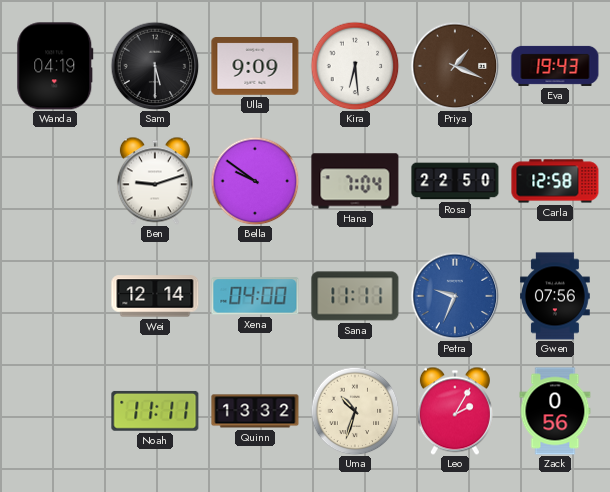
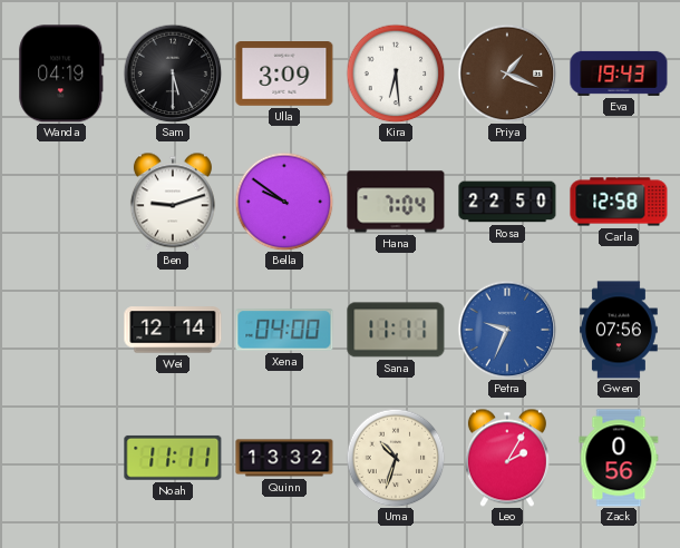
Ulla: 9:09 -> 3:09 (284, 75)
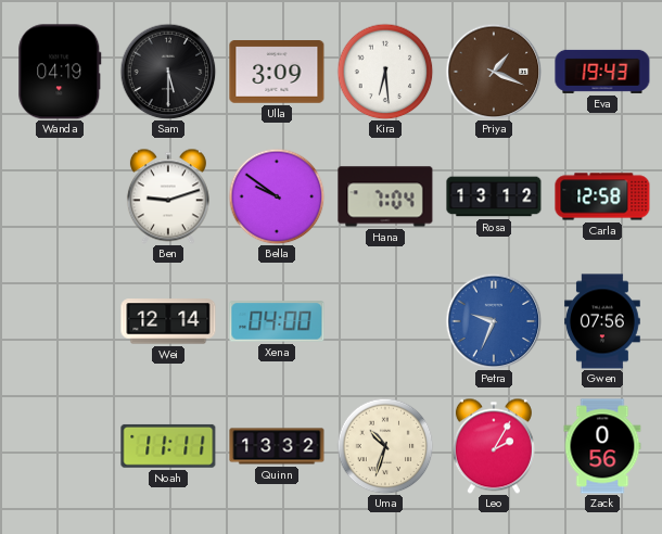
Rosa: 22:50 -> 13:12 (494, 196)
Sana: 11:11 -> none (396, 330)
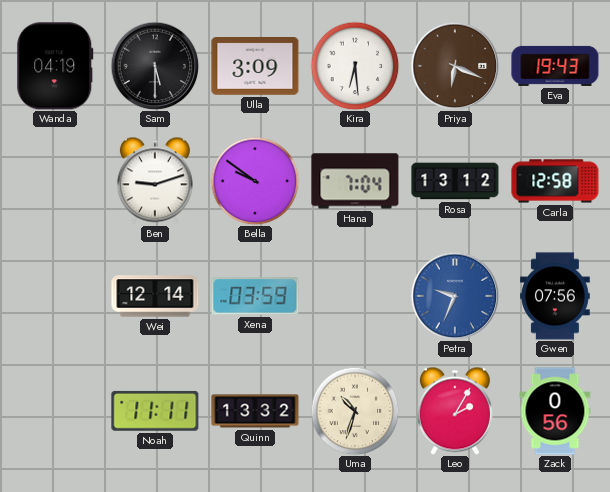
Priya: 1:19 -> 6:19 (455, 66)
Xena: 04:00 -> 03:59 (255, 296)
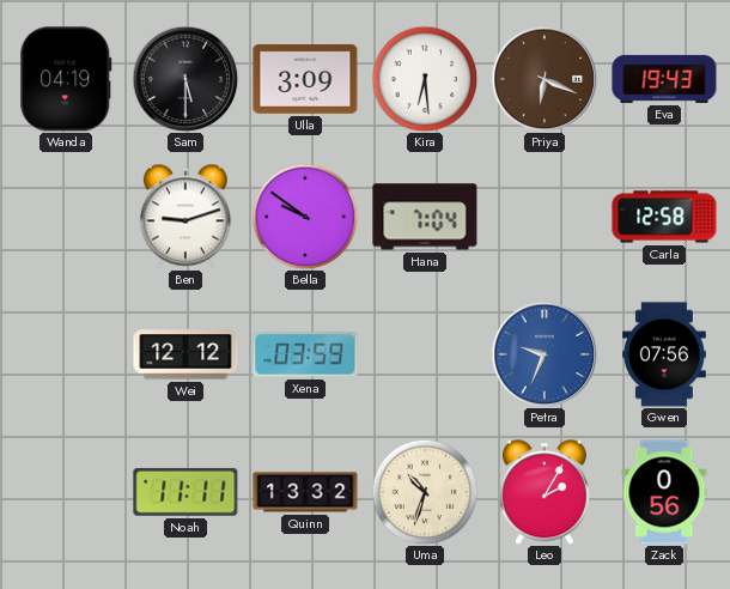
Rosa: 13:12 -> none (455, 181)
Wei: 12:14 -> 12:12 (185, 354)
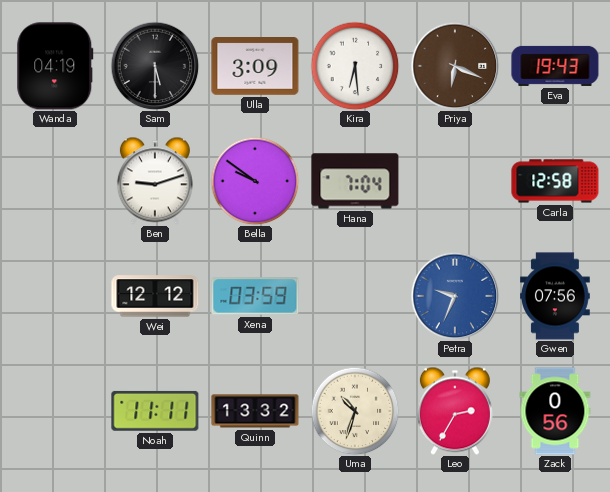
Leo: 2:05 -> 2:35 (455, 411)
